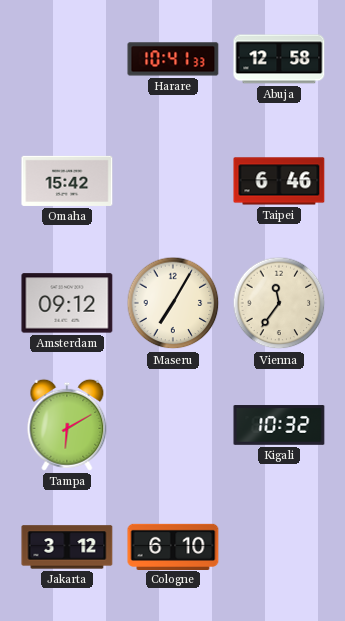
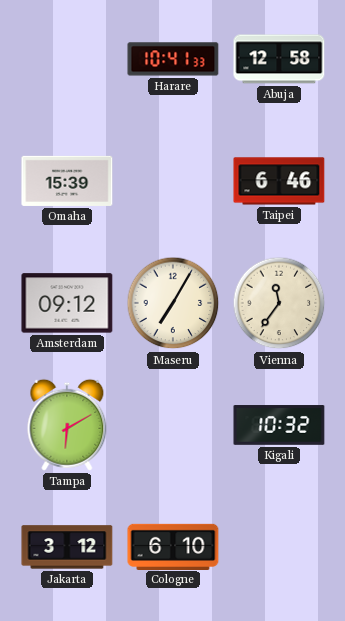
Omaha: 15:42 -> 15:39 (67, 181)
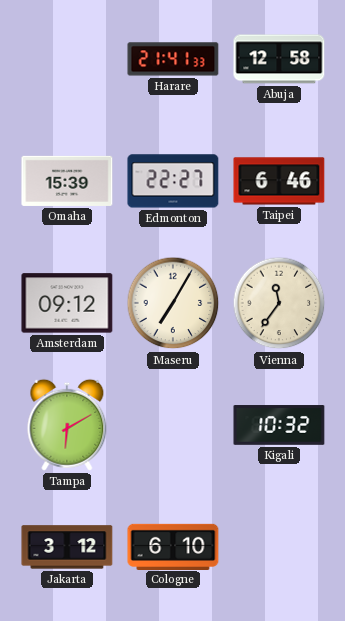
Harare: 10:41 -> 21:41 (173, 59)
Edmonton: none -> 22:27 (173, 181)
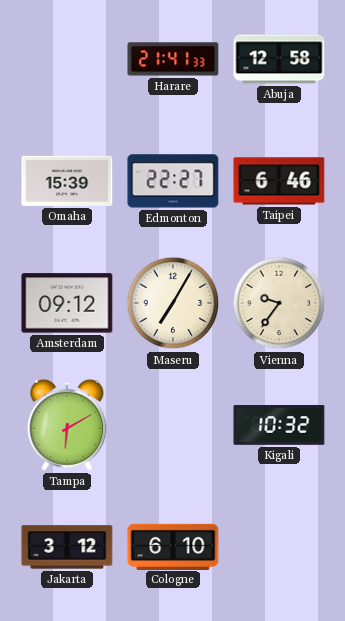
Vienna: 11:36 -> 9:36 (279, 303)
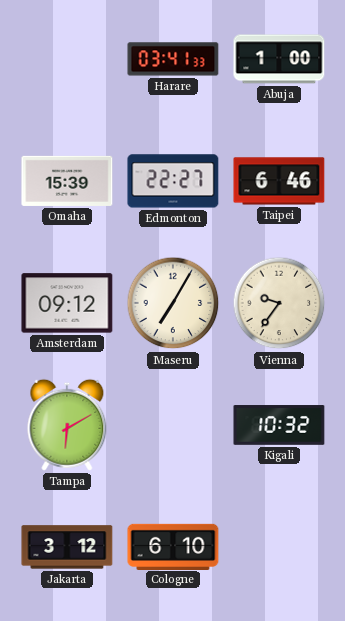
Harare: 21:41 -> 03:41 (173, 59)
Abuja: 12:58 -> 1:00 (279, 59)
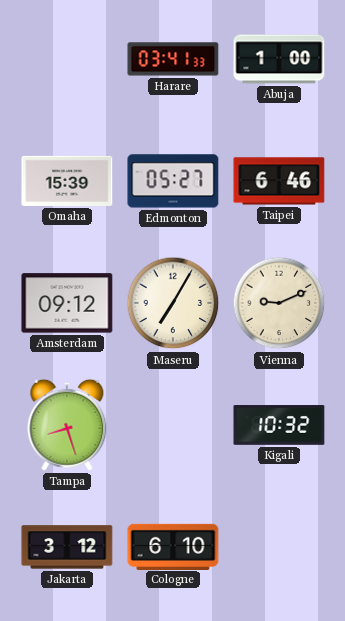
Edmonton: 22:27 -> 05:27 (173, 181)
Vienna: 9:36 -> 9:11 (279, 303)
Tampa: 6:10 -> 8:27 (67, 425)
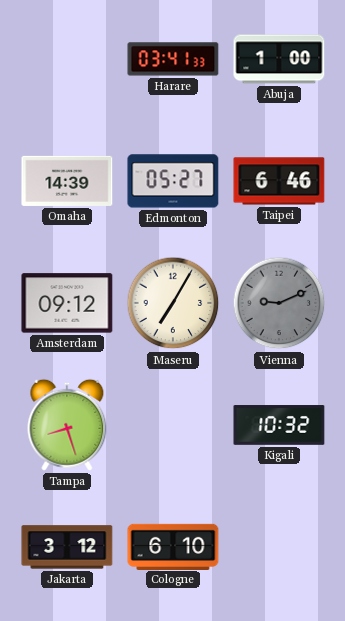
Omaha: 15:39 -> 14:39 (67, 181)
Vienna dial: cream -> grey (279, 303)
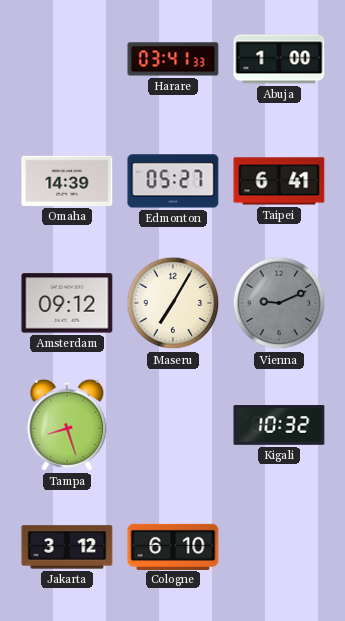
Taipei: 6:46 -> 6:41 (279, 181)
